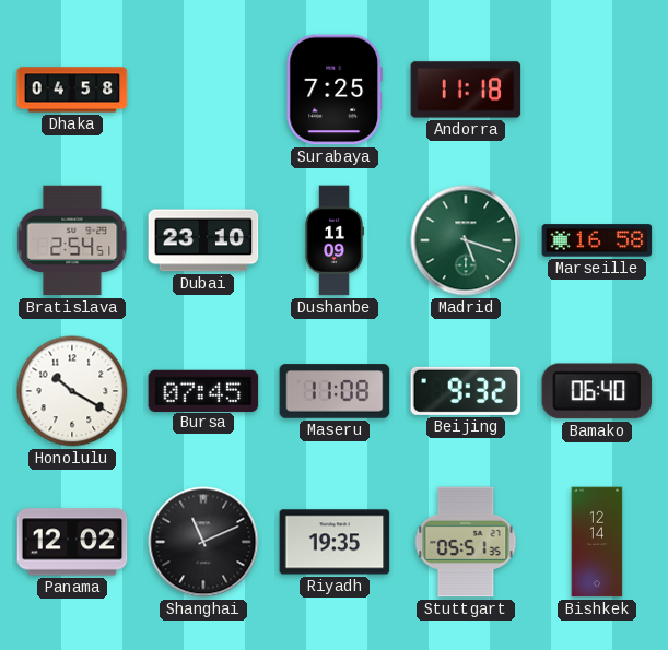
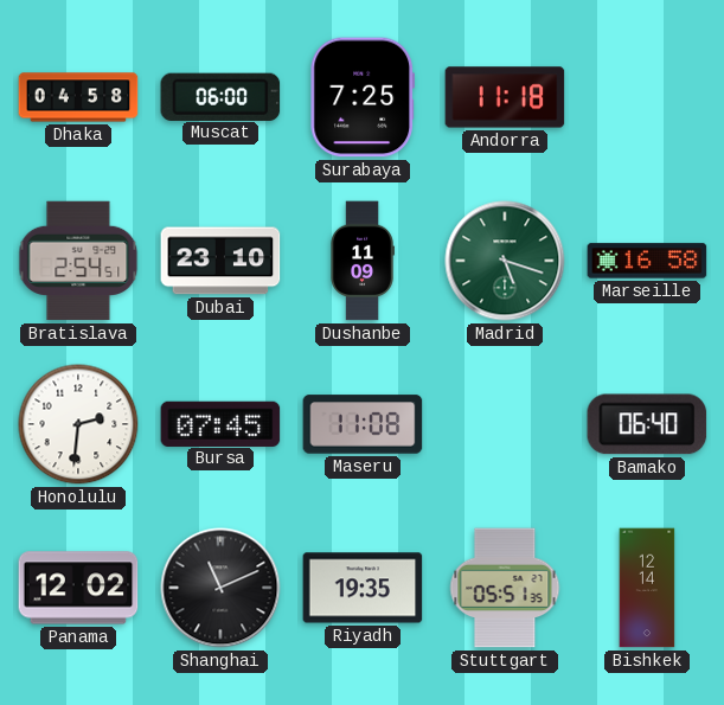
Muscat: none -> 06:00 (220, 96)
Honolulu: 10:20 -> 2:31 (78, 424)
Beijing: 9:32 -> none (466, 391)
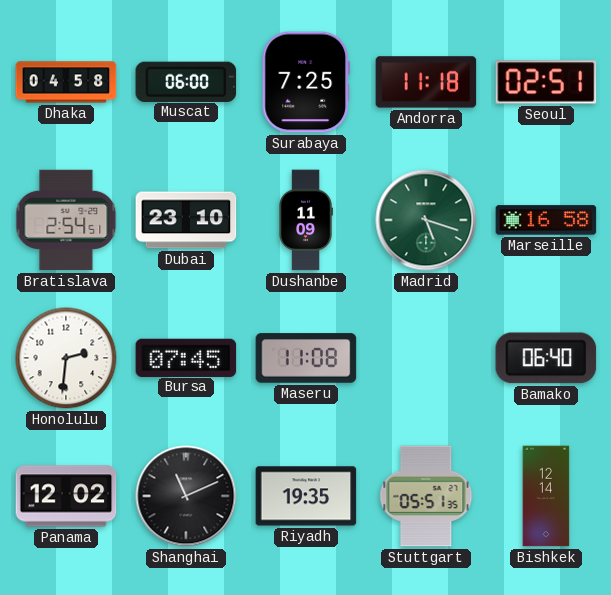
Seoul: none -> 02:51 (546, 82)
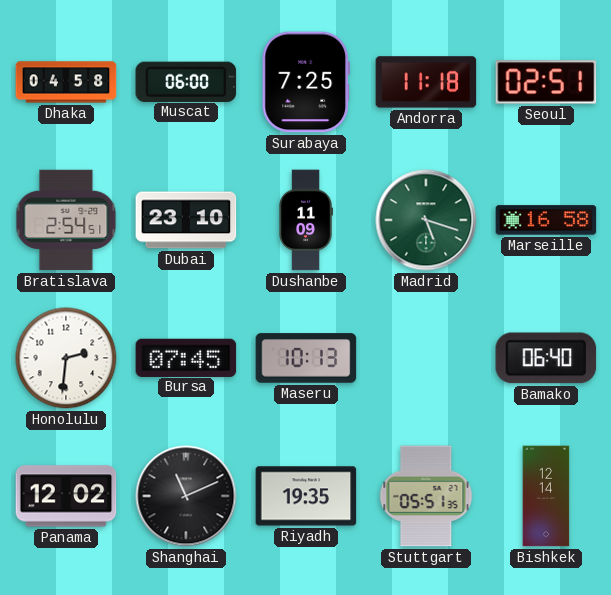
Maseru: 11:08 -> 10:13 (306, 358)
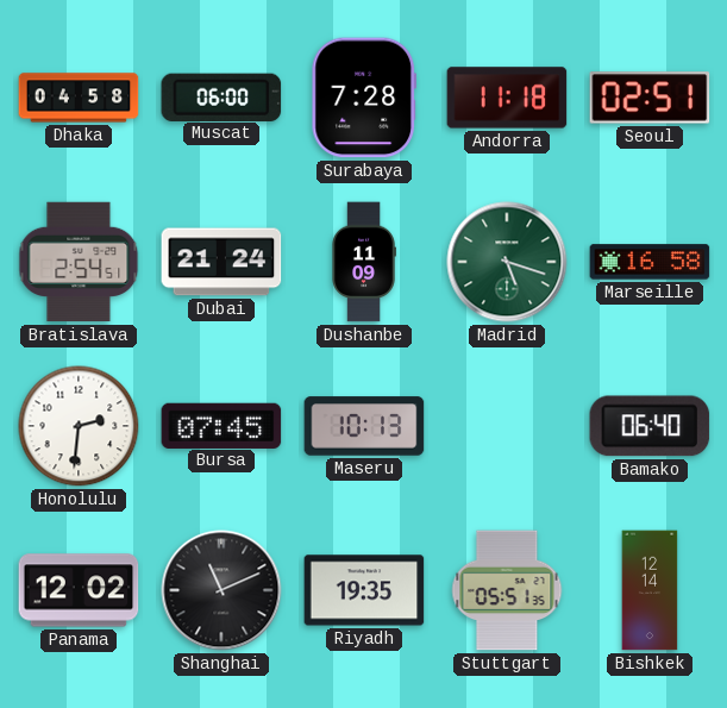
Surabaya: 7:25 -> 7:28 (363, 98)
Dubai: 23:10 -> 21:24 (221, 262)
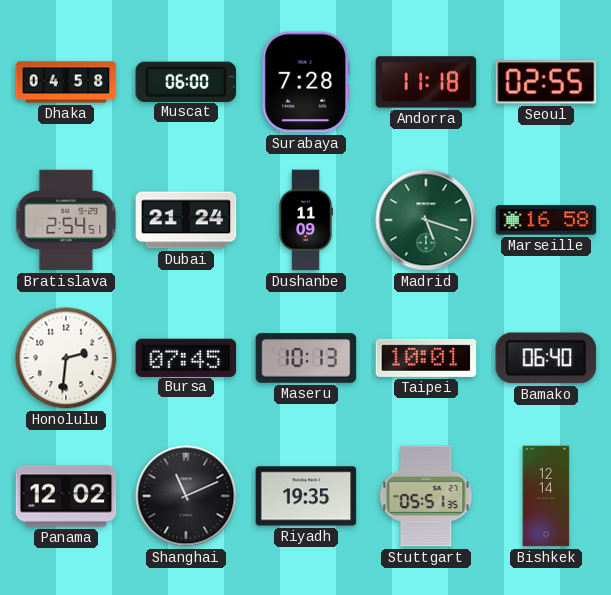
Seoul: 02:51 -> 02:55 (546, 82)
Taipei: none -> 10:01 (426, 358)
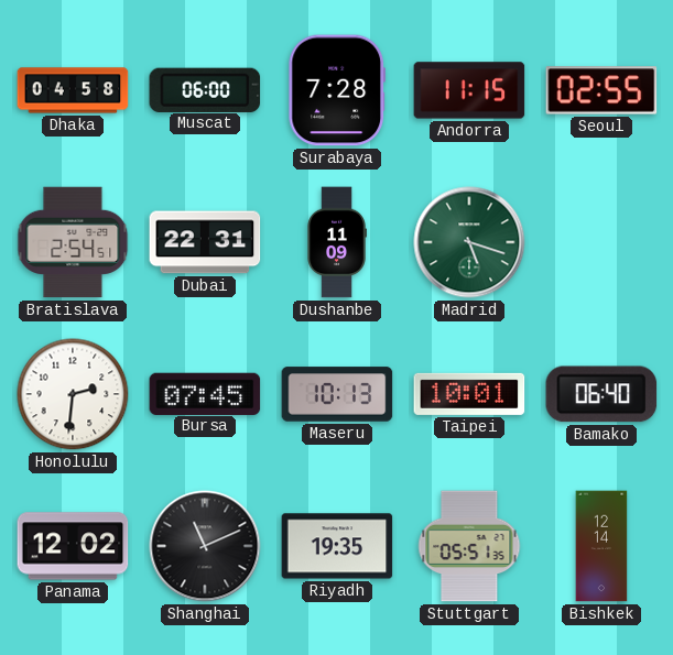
Andorra: 11:18 -> 11:15 (469, 90)
Dubai: 21:24 -> 22:31 (205, 242)
Marseille: 16:58 -> none (546, 220)
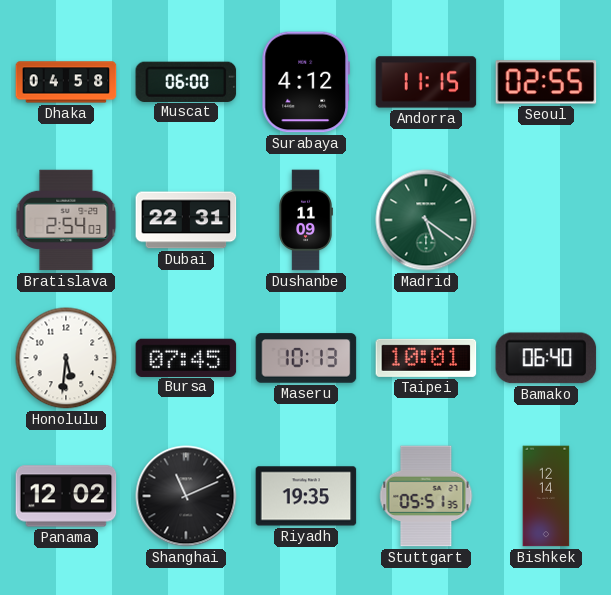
Surabaya: 7:28 -> 4:12 (305, 82)
Bratislava: 2:54:51 -> 2:54:03 (66, 220)
Madrid: 5:18 -> 5:21 (426, 220)
Honolulu: 2:31 -> 5:31 (66, 358)
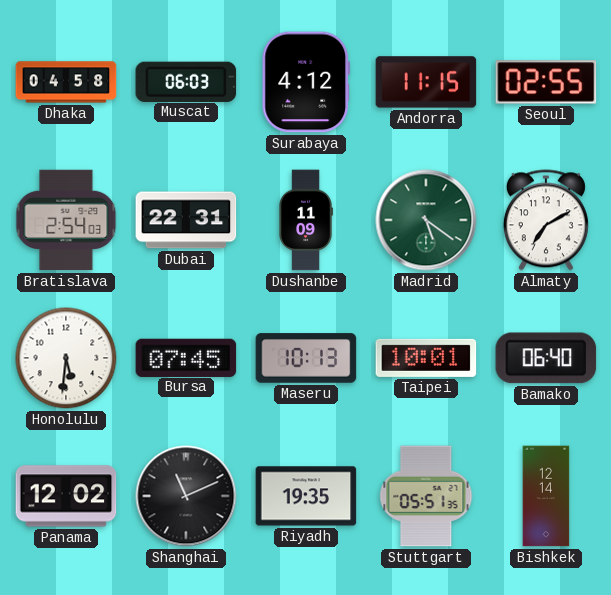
Muscat: 06:00 -> 06:03 (186, 81)
Almaty: none -> 7:10 (546, 220)
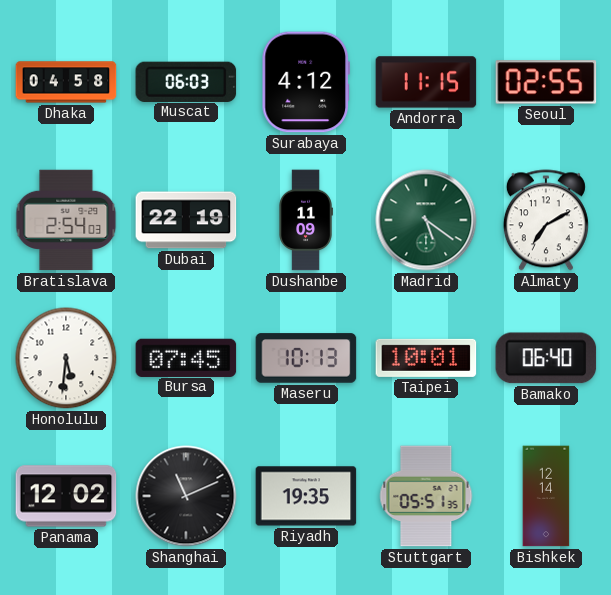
Dubai: 22:31 -> 22:19 (186, 220)
